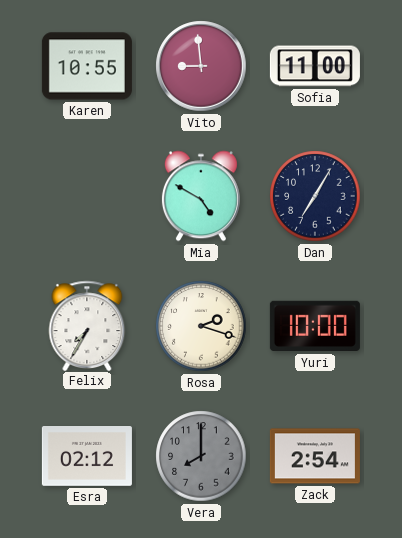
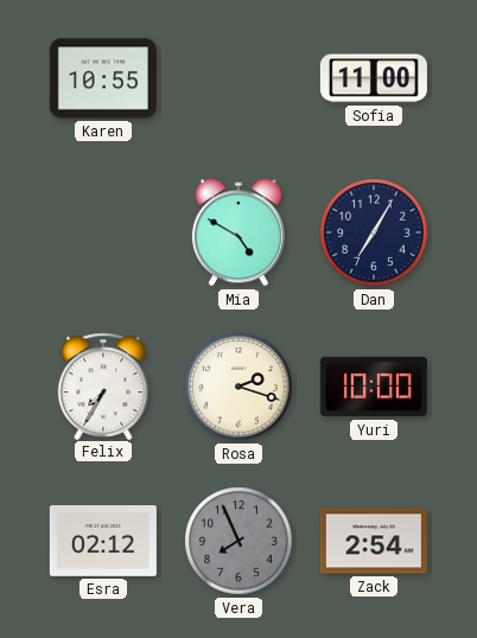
Vito: 8:59 -> none (201, 66)
Vera: 8:00 -> 7:56 (238, 541)
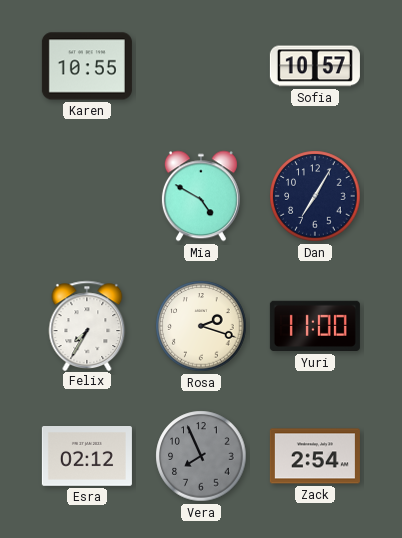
Sofia: 11:00 -> 10:57 (315, 66)
Yuri: 10:00 -> 11:00 (315, 326)
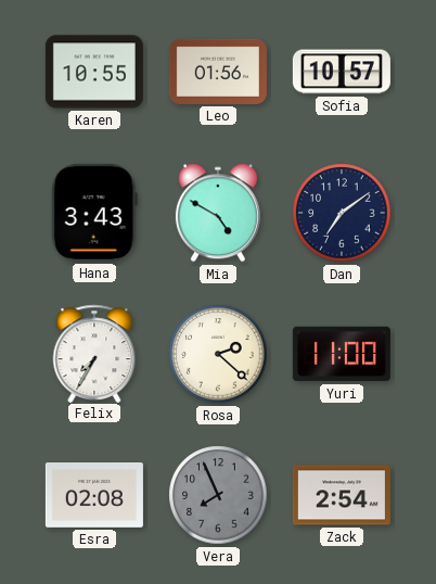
Leo: none -> 01:56 (218, 72)
Hana: none -> 3:43 (94, 213)
Dan: 7:05 -> 7:09 (342, 213)
Rosa: 2:18 -> 2:22 (218, 354)
Esra: 02:12 -> 02:08 (94, 496)
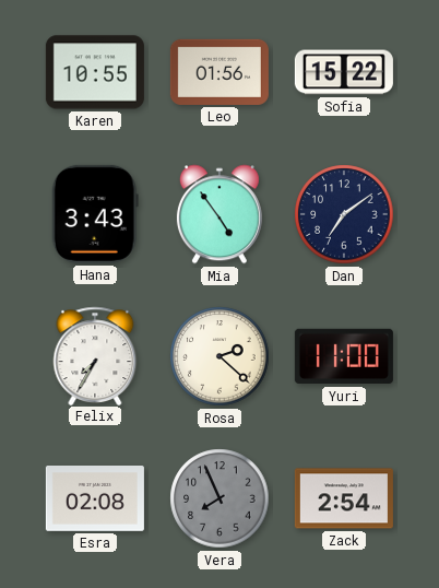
Sofia: 10:57 -> 15:22 (344, 72)
Mia: 4:50 -> 4:54 (220, 214)
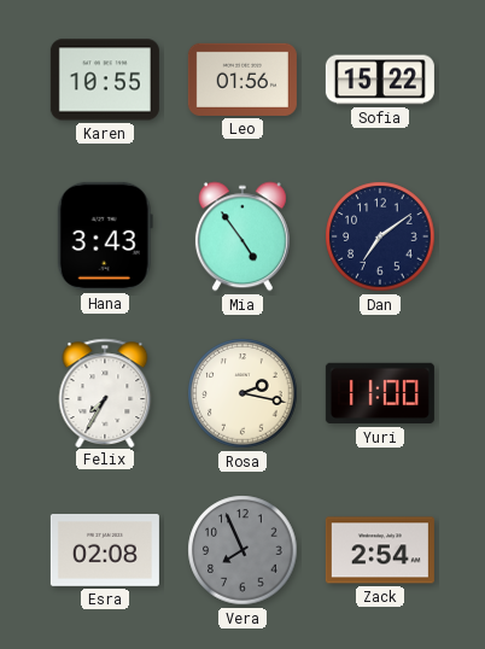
Rosa: 2:22 -> 2:17 (242, 393)
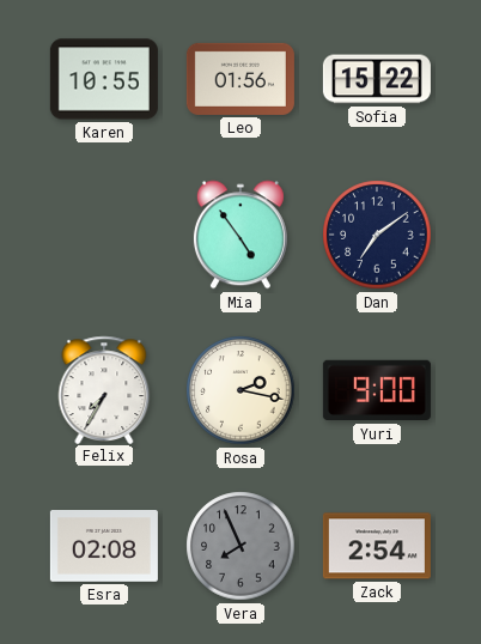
Hana: 3:43 -> none (105, 236)
Yuri: 11:00 -> 9:00 (377, 390)
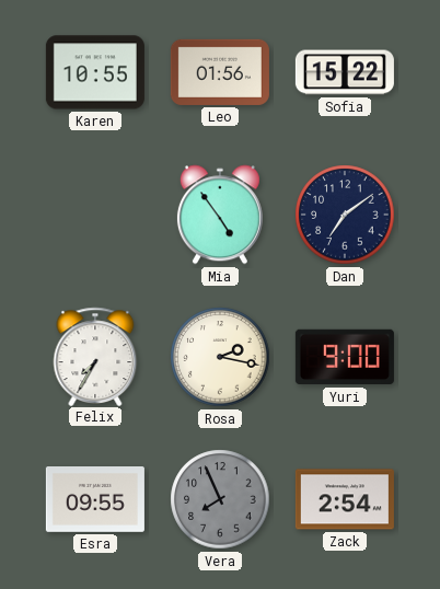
Esra: 02:08 -> 09:55 (95, 500)
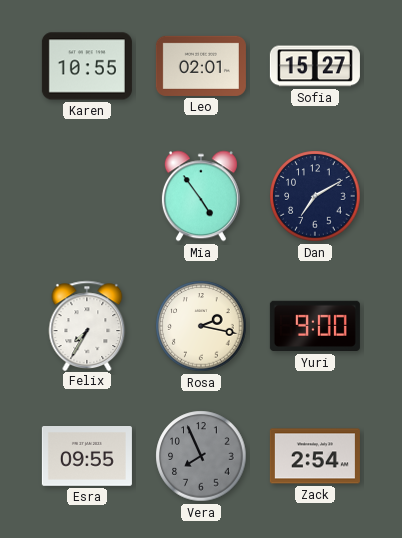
Leo: 01:56 -> 02:01 (201, 66)
Sofia: 15:22 -> 15:27 (315, 66)
Dan: 7:09 -> 7:10 (315, 196)
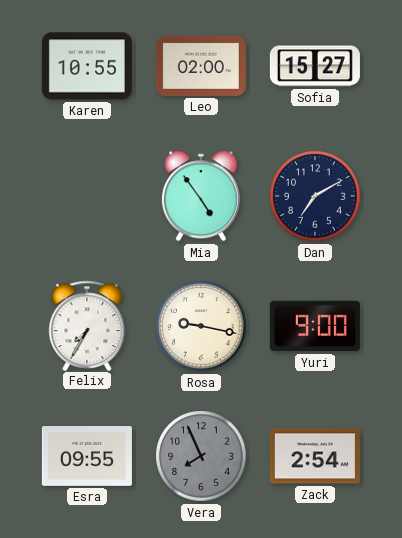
Leo: 02:01 -> 02:00 (201, 66)
Rosa: 2:17 -> 9:17 (201, 326)
